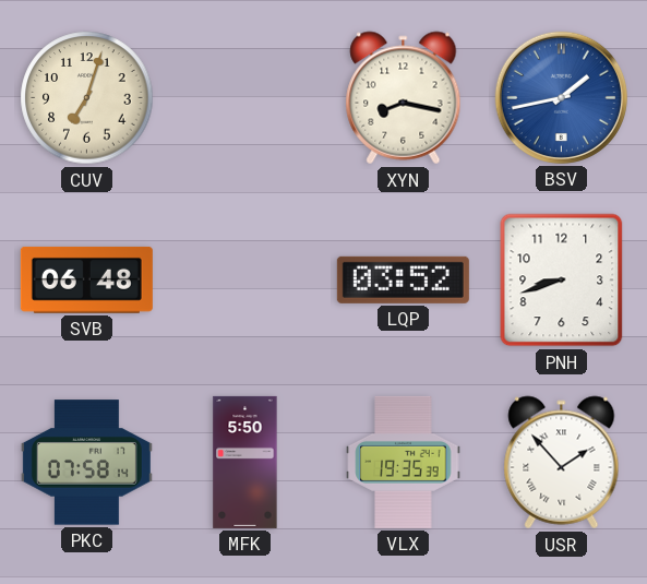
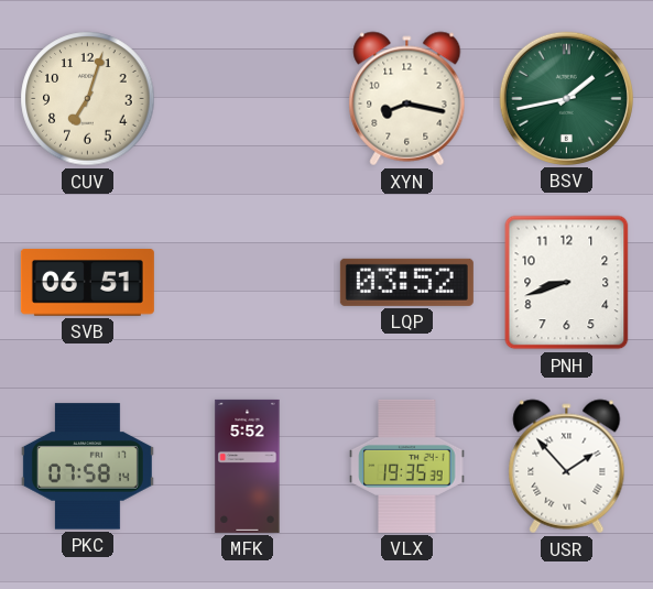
BSV dial: blue -> green (566, 98)
SVB: 06:48 -> 06:51 (87, 283)
MFK: 5:50 -> 5:52 (248, 466)
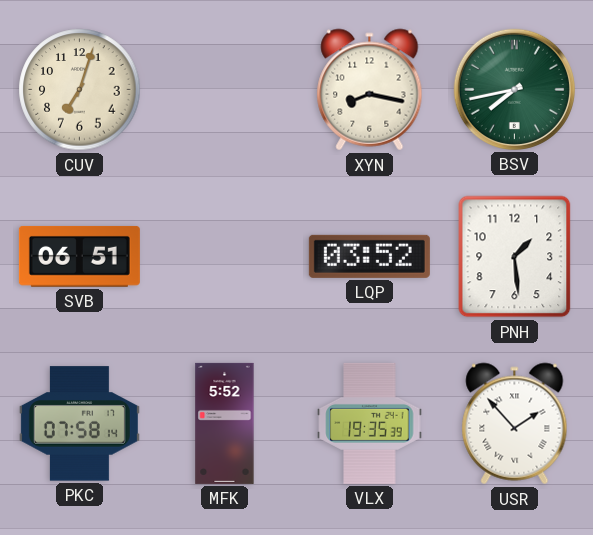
BSV: 1:43 -> 7:43 (514, 89)
PNH: 8:42 -> 1:29 (515, 257)
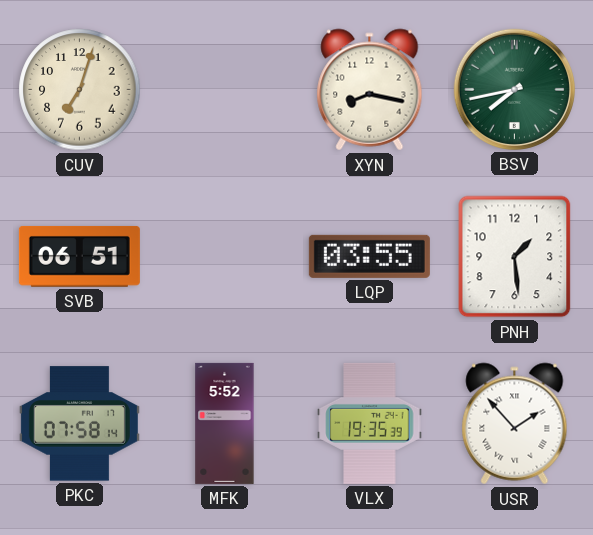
LQP: 03:52 -> 03:55 (369, 256)
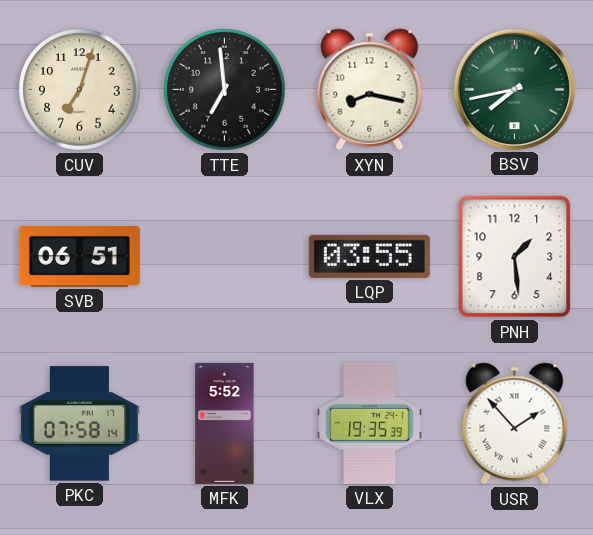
TTE: none -> 6:59 (225, 90)
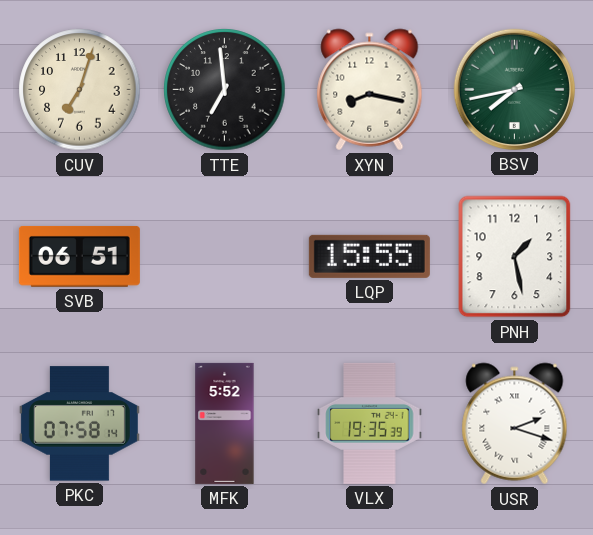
LQP: 03:55 -> 15:55 (369, 256)
PNH: 1:29 -> 1:28 (515, 257)
USR: 1:53 -> 2:18 (515, 424)
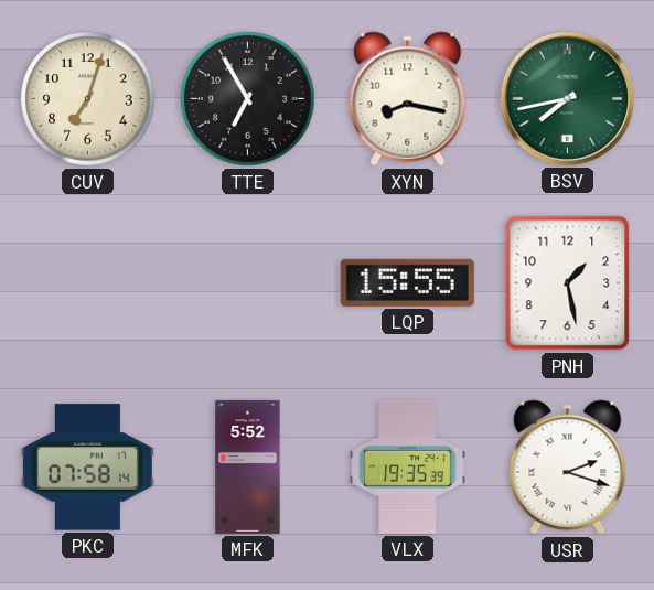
TTE: 6:59 -> 6:55 (248, 99)
SVB: 06:51 -> none (79, 257)
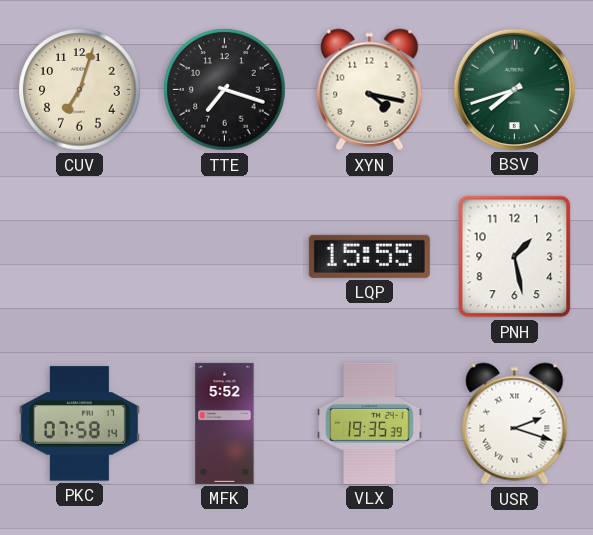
TTE: 6:55 -> 7:18 (225, 90)
XYN: 8:17 -> 4:17 (370, 90)
BSV: 7:43 -> 7:42 (514, 89)
